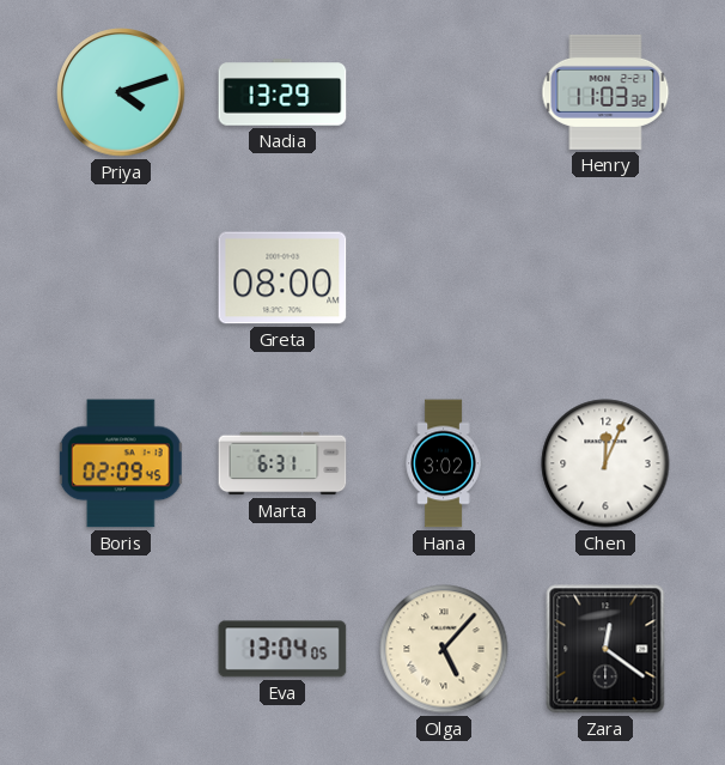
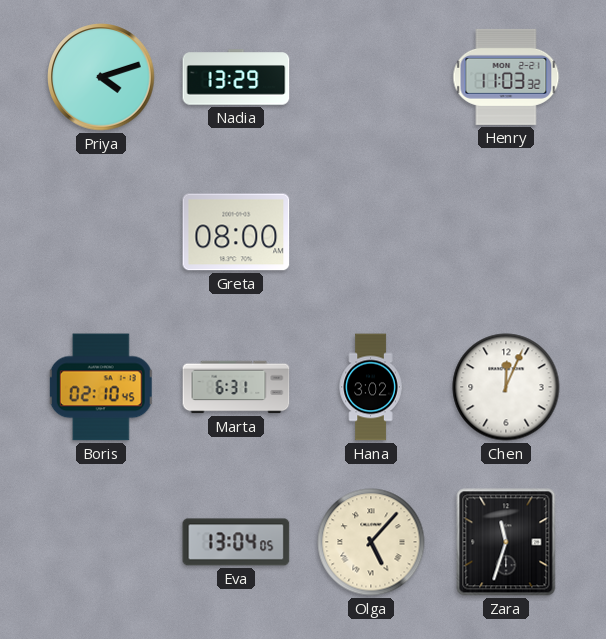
Boris: 02:09 -> 02:10 (101, 387)
Zara: 12:21 -> 11:33 (506, 542)
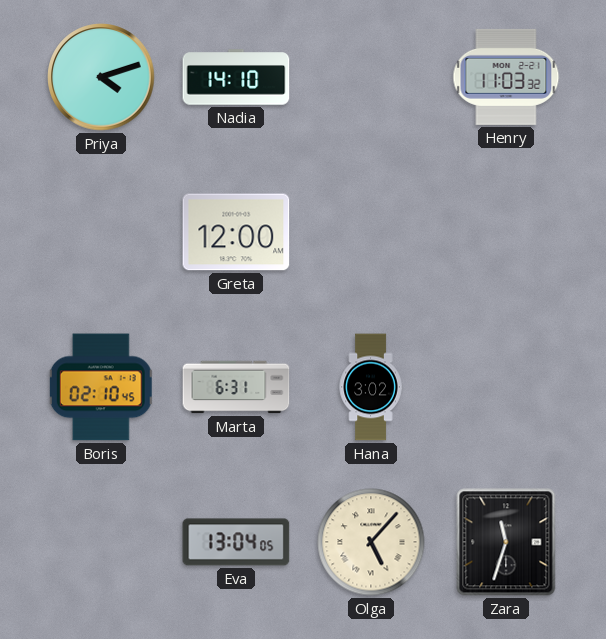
Nadia: 13:29 -> 14:10 (236, 77)
Greta: 08:00 -> 12:00 (236, 232)
Chen: 12:04 -> none (506, 387)
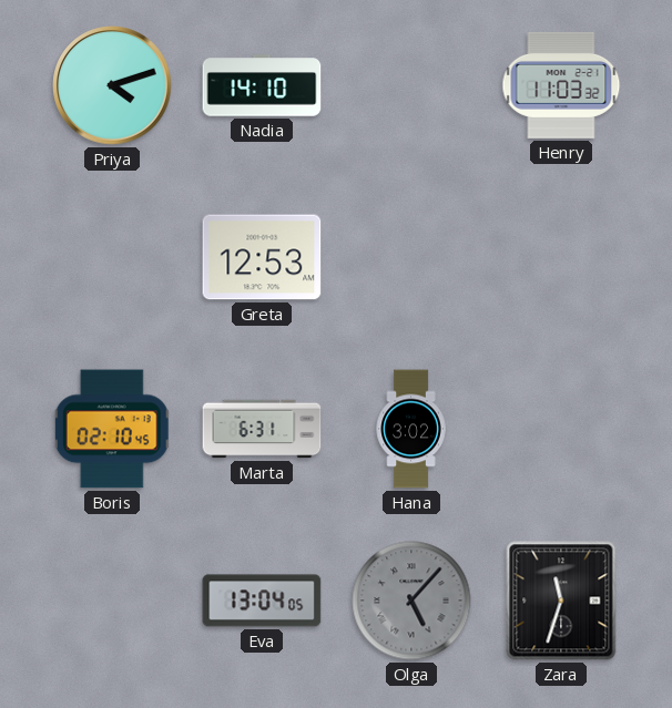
Greta: 12:00 -> 12:53 (262, 257)
Olga dial: cream -> grey (411, 601)
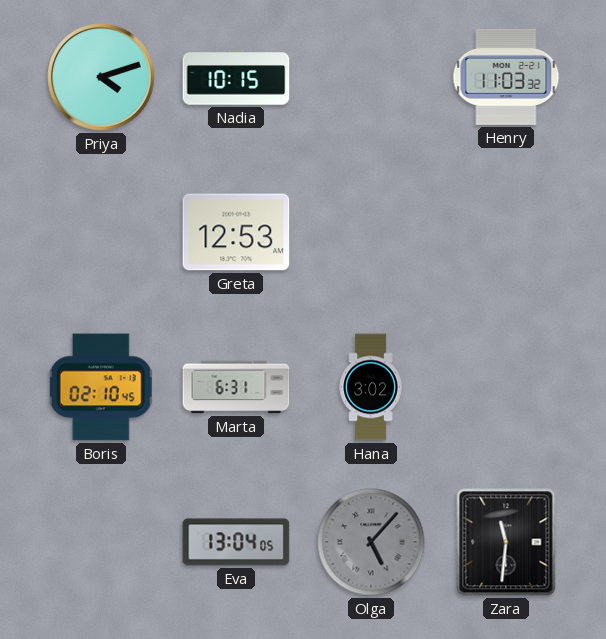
Nadia: 14:10 -> 10:15 (236, 77)
Zara: 11:33 -> 11:31 (506, 542)
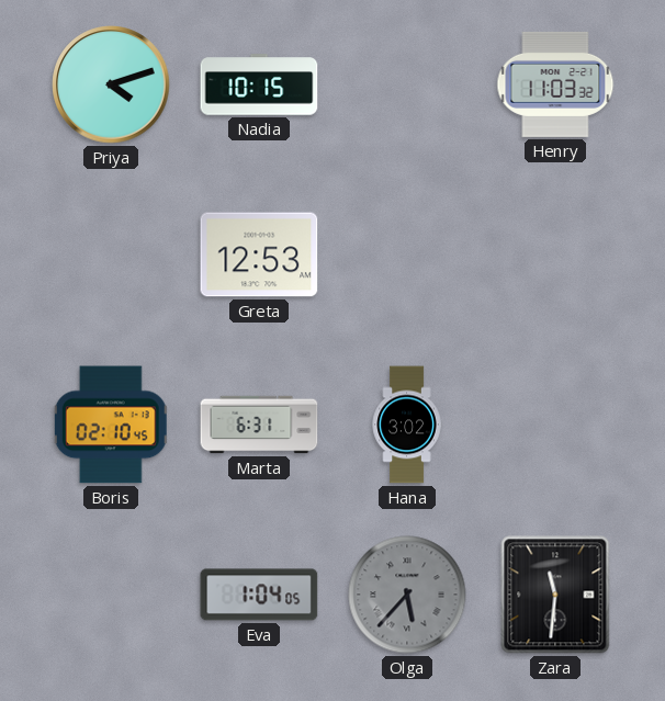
Eva: 13:04 -> 1:04 (259, 595)
Olga: 5:07 -> 5:37 (407, 595)
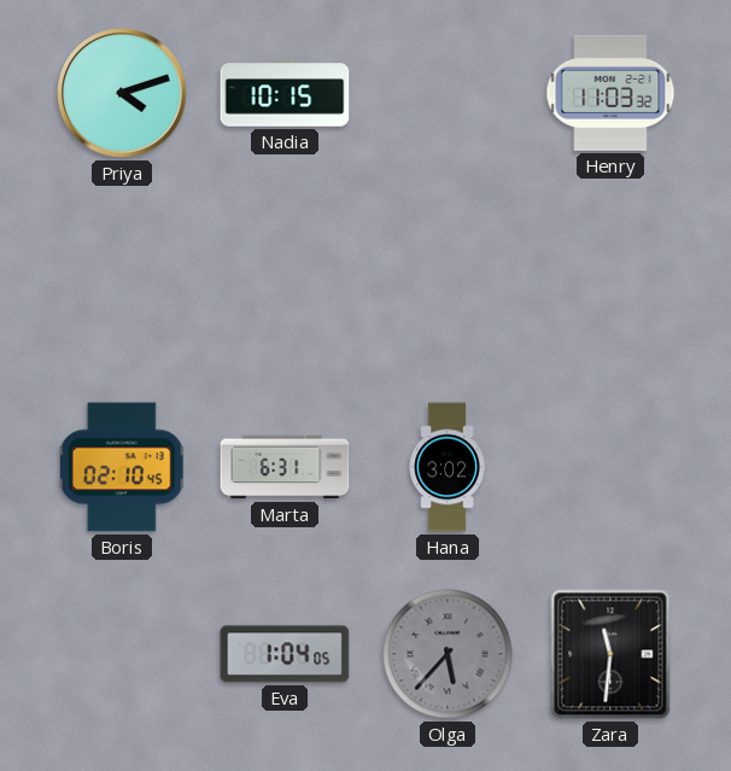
Greta: 12:53 -> none (259, 255)
